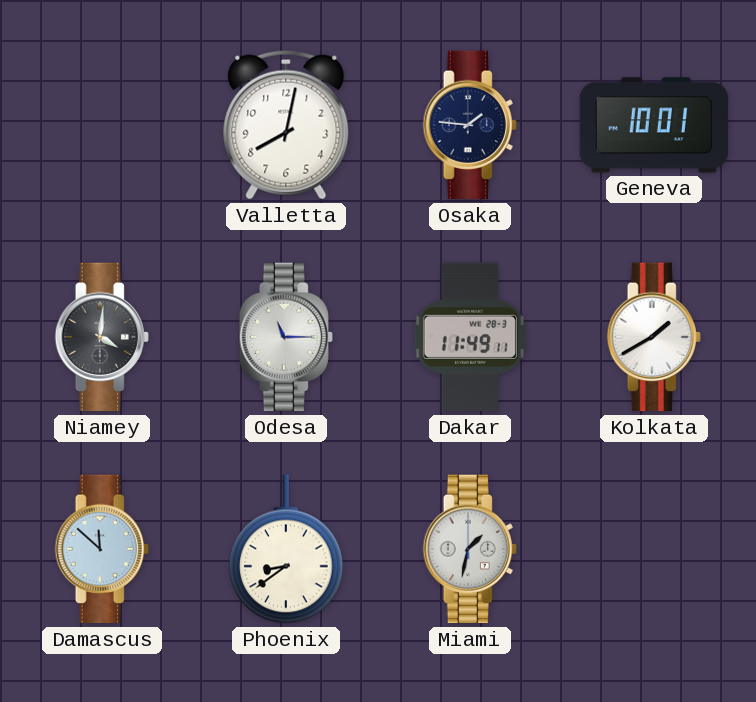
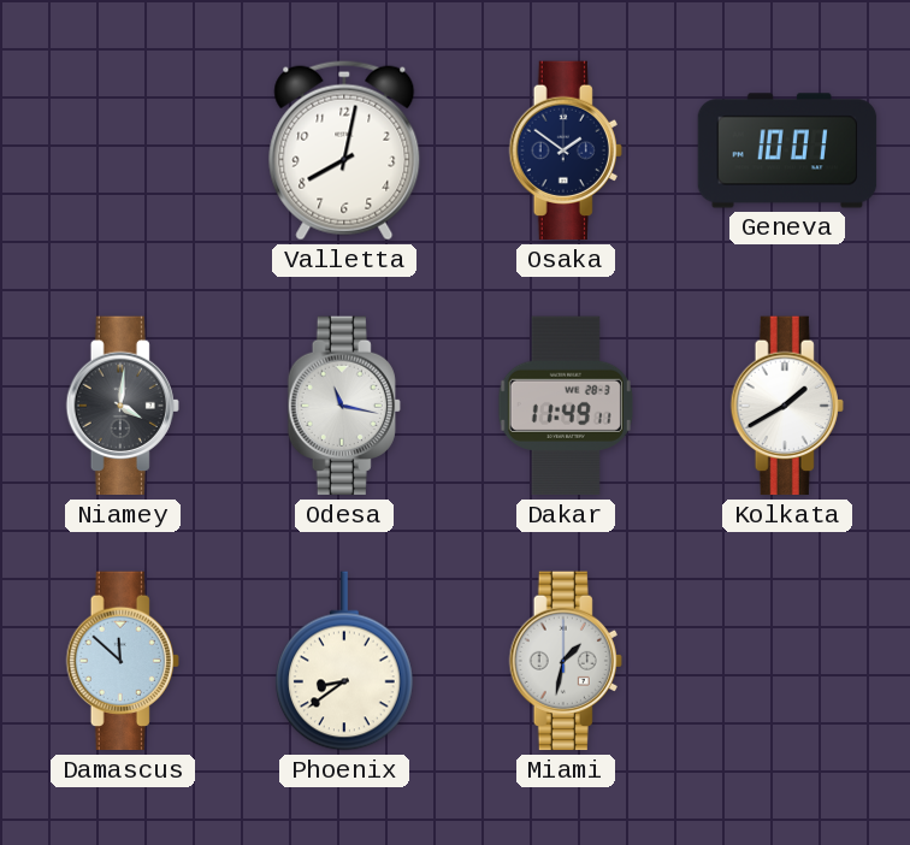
Osaka: 1:46 -> 1:51 (566, 150)
Odesa: 11:15 -> 11:17 (344, 406)
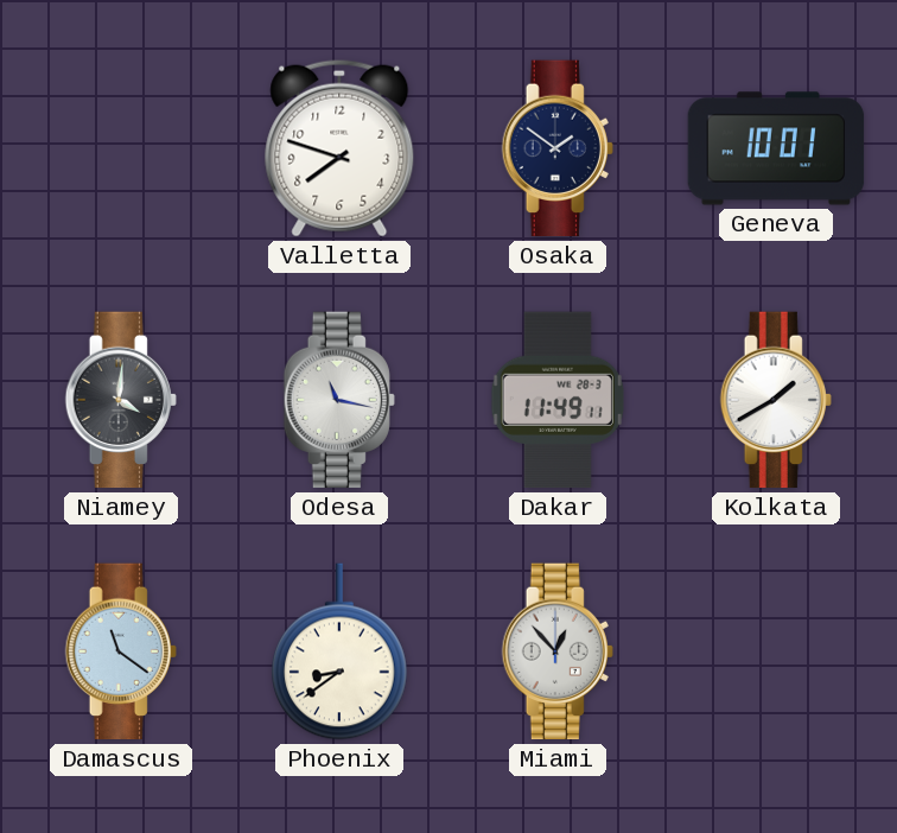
Valletta: 8:02 -> 7:48 (339, 148)
Damascus: 11:52 -> 11:21 (121, 651)
Miami: 1:32 -> 12:53 (558, 651)
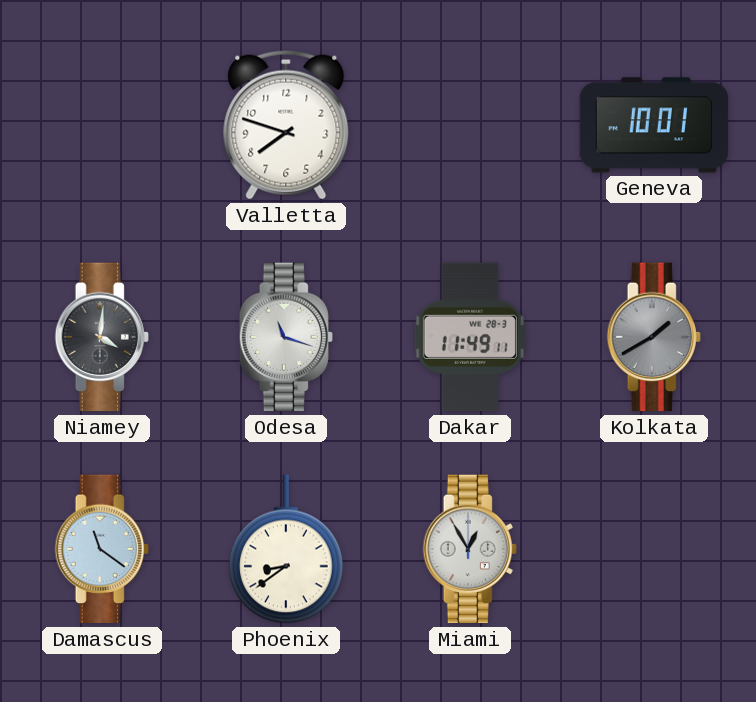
Osaka: 1:51 -> none (558, 148)
Odesa: 11:17 -> 11:18 (286, 337)
Kolkata dial: white -> grey (654, 337)
Miami: 12:53 -> 12:55 (470, 549)
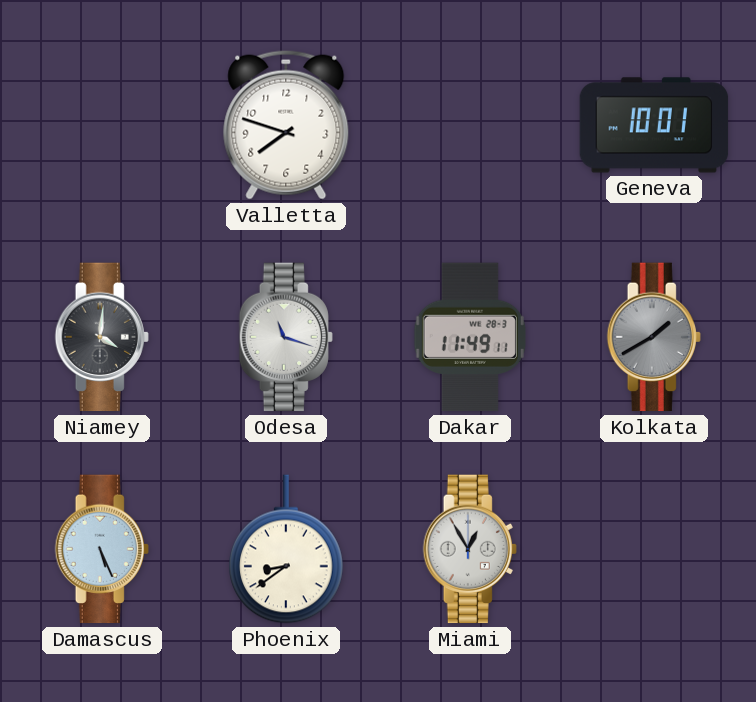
Damascus: 11:21 -> 5:26 (102, 549)
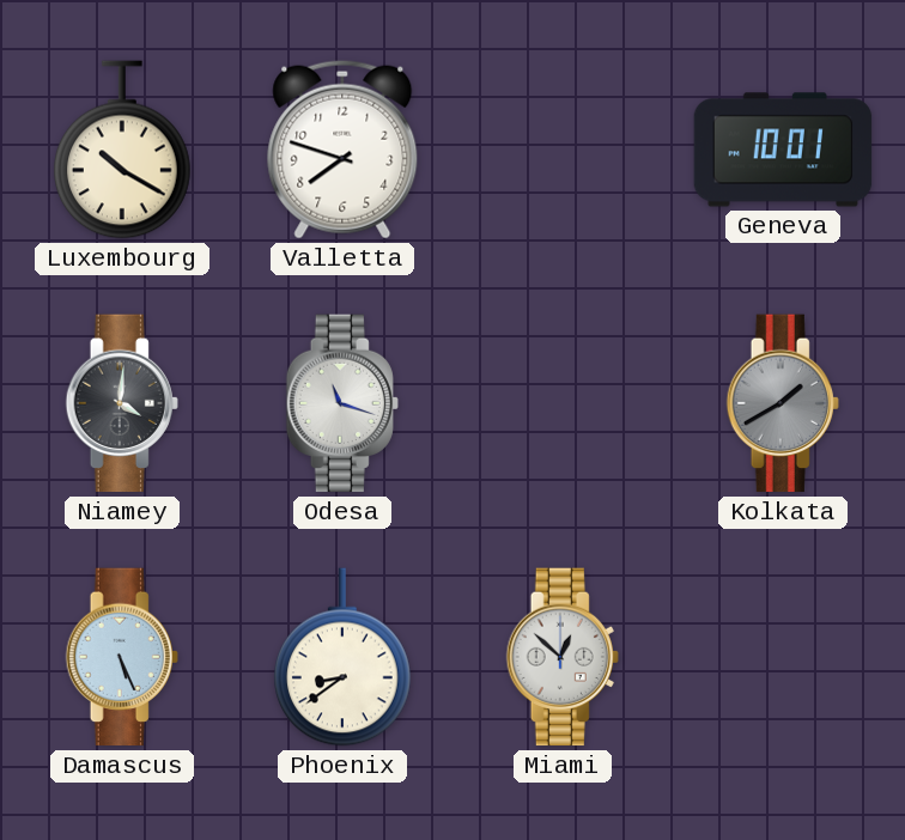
Luxembourg: none -> 10:20 (123, 150)
Dakar: 11:49 -> none (470, 337)
Miami: 12:55 -> 12:52 (563, 657)
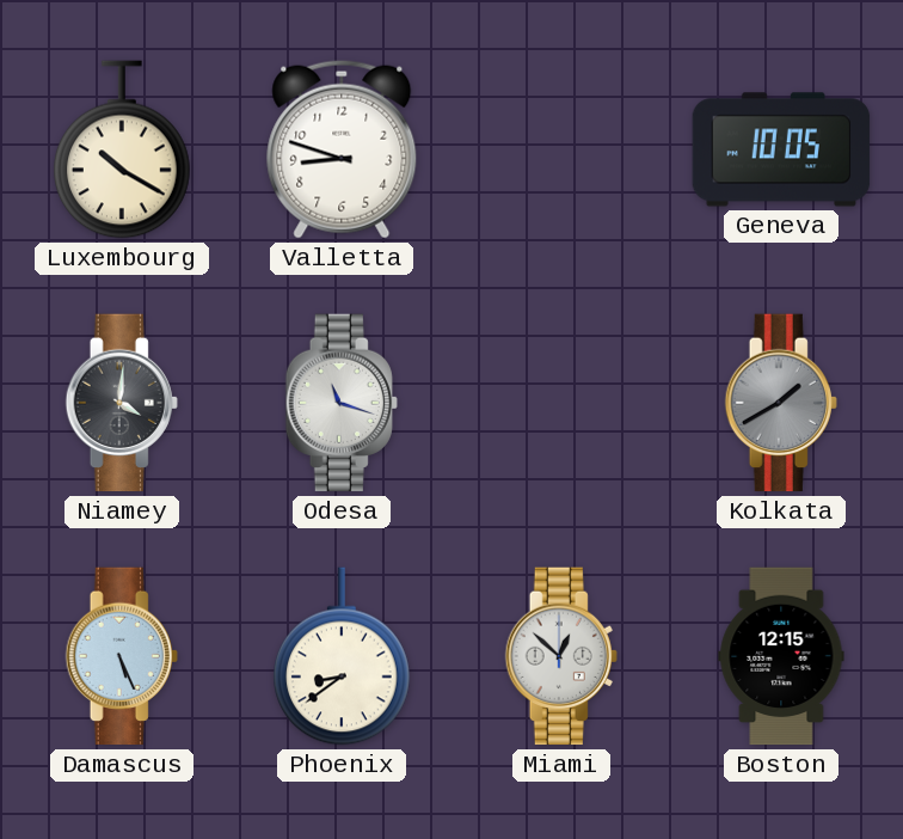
Valletta: 7:48 -> 8:48 (342, 149)
Geneva: 10:01 -> 10:05 (781, 149)
Boston: none -> 12:15 (781, 656)
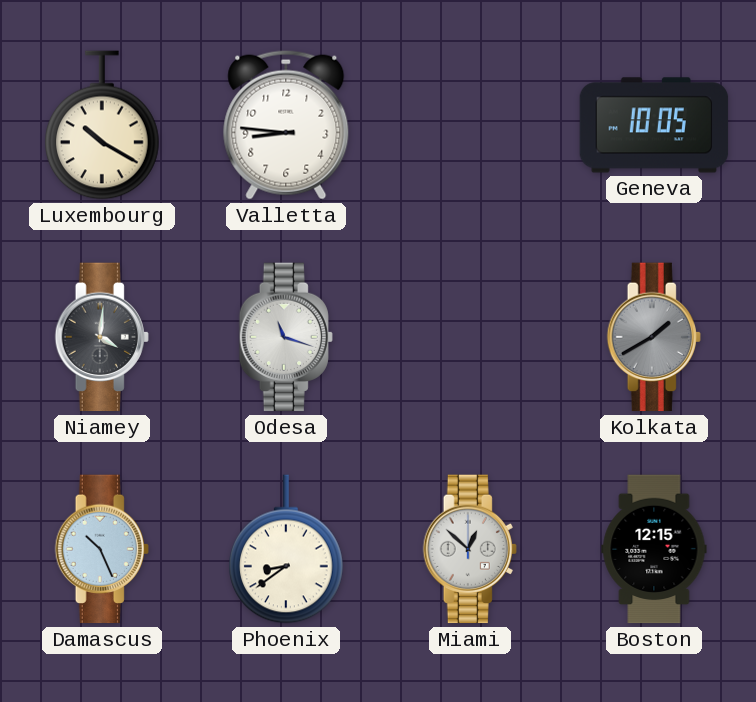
Valletta: 8:48 -> 8:46 (286, 125)
Damascus: 5:26 -> 10:26 (102, 549)
